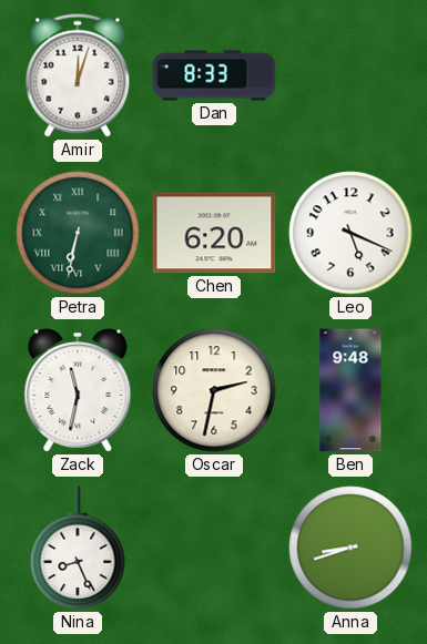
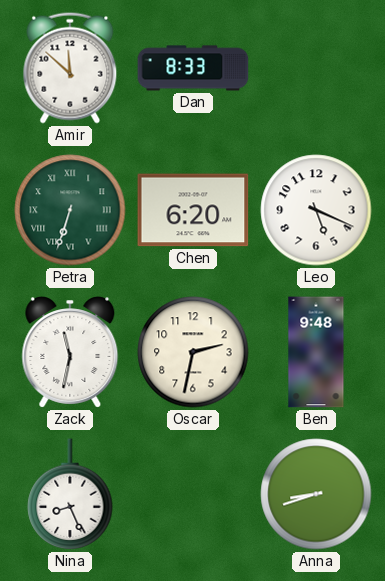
Amir: 12:03 -> 11:52 (70, 68)
Petra: 6:32 -> 6:33 (70, 210)
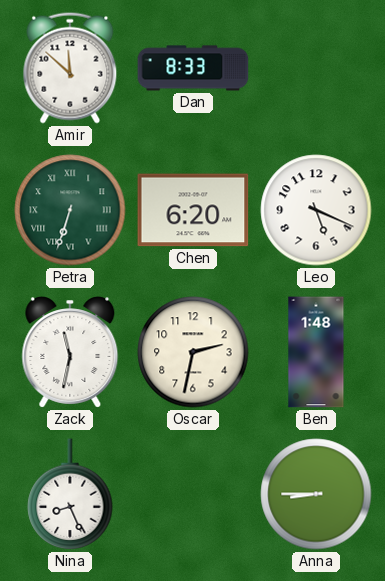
Ben: 9:48 -> 1:48 (316, 352)
Anna: 8:42 -> 8:45 (316, 494)
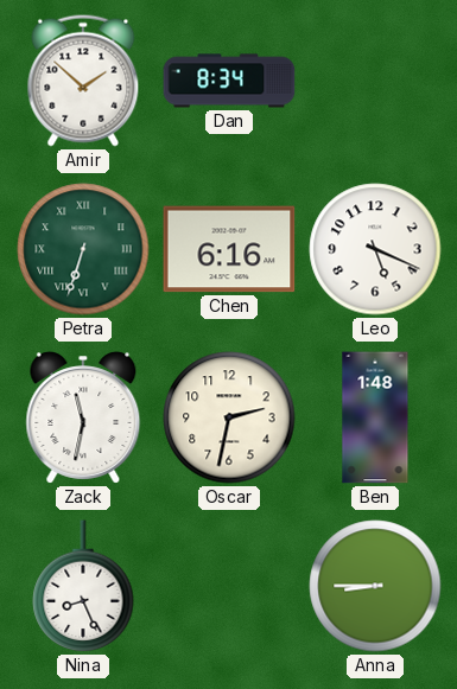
Amir: 11:52 -> 1:52 (83, 81)
Dan: 8:33 -> 8:34 (229, 81)
Chen: 6:20 -> 6:16 (229, 249)
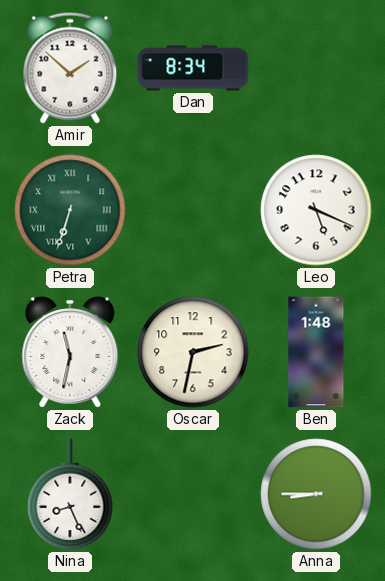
Chen: 6:16 -> none (229, 249)
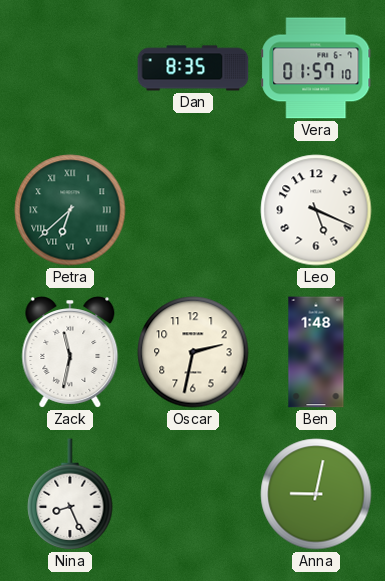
Amir: 1:52 -> none (70, 68)
Dan: 8:34 -> 8:35 (193, 68)
Vera: none -> 01:57 (316, 68)
Petra: 6:33 -> 6:38 (70, 210)
Anna: 8:45 -> 9:02 (316, 494)
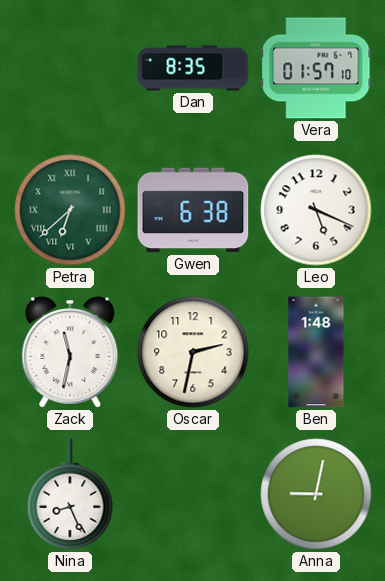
Gwen: none -> 6:38 (193, 210)
